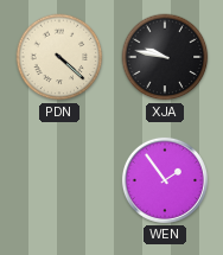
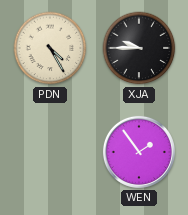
PDN: 4:22 -> 4:25 (50, 48)
XJA: 9:47 -> 9:45 (139, 48)
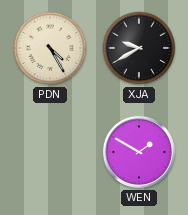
XJA: 9:45 -> 9:40 (139, 48)
WEN: 1:54 -> 1:50 (139, 152)
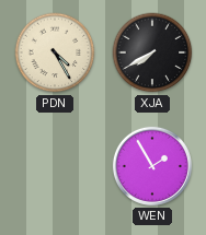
XJA: 9:40 -> 7:40 (152, 52)
WEN: 1:50 -> 1:55 (152, 166)
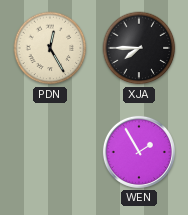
PDN: 4:25 -> 12:25 (50, 48)
XJA: 7:40 -> 7:45 (139, 48)
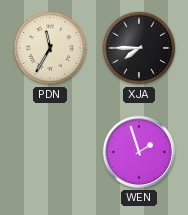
PDN: 12:25 -> 11:35 (50, 48)
WEN: 1:55 -> 1:57 (139, 152)
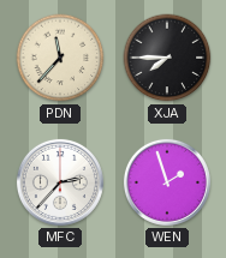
PDN: 11:35 -> 11:37 (60, 58)
MFC: none -> 2:37 (60, 182)
